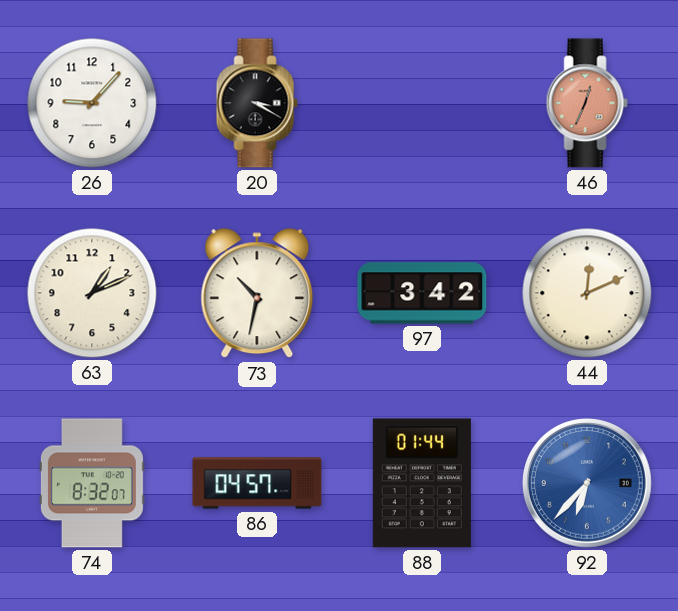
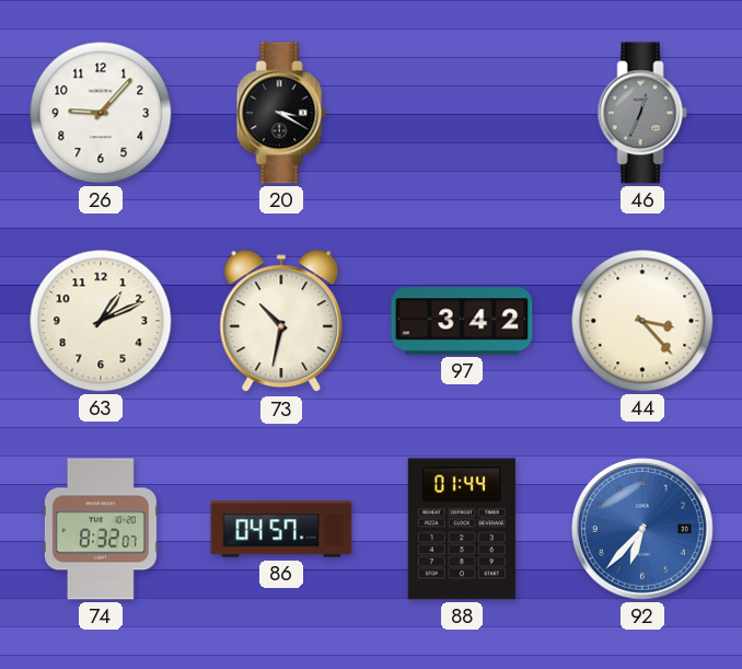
46 dial: salmon -> grey (642, 113)
44: 12:11 -> 3:23 (642, 321)
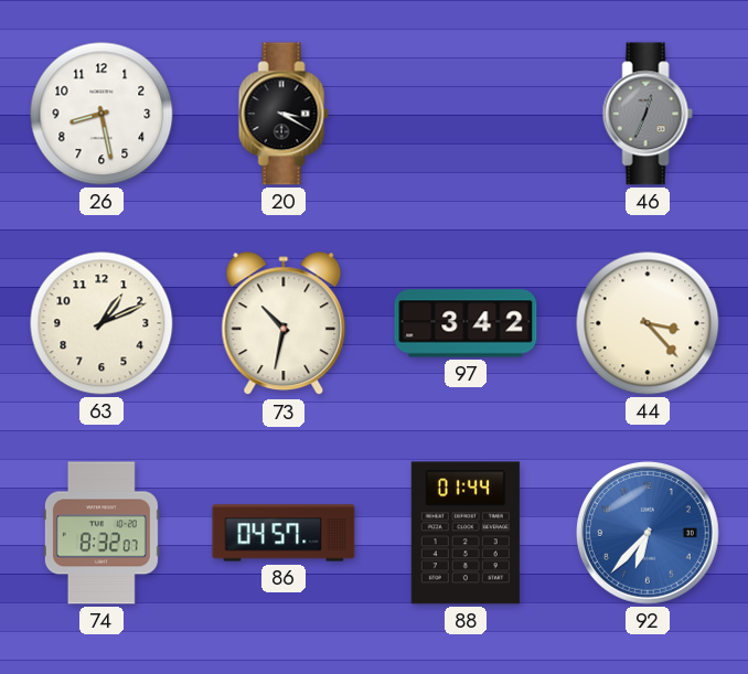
26: 9:07 -> 8:28 (101, 114)
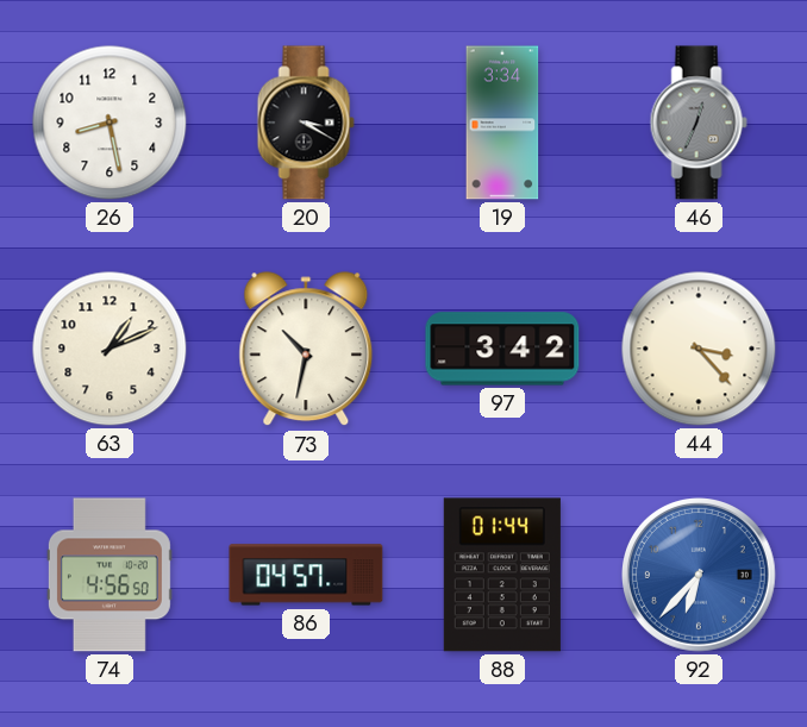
19: none -> 3:34 (502, 123)
74: 8:32 -> 4:56 (110, 575)
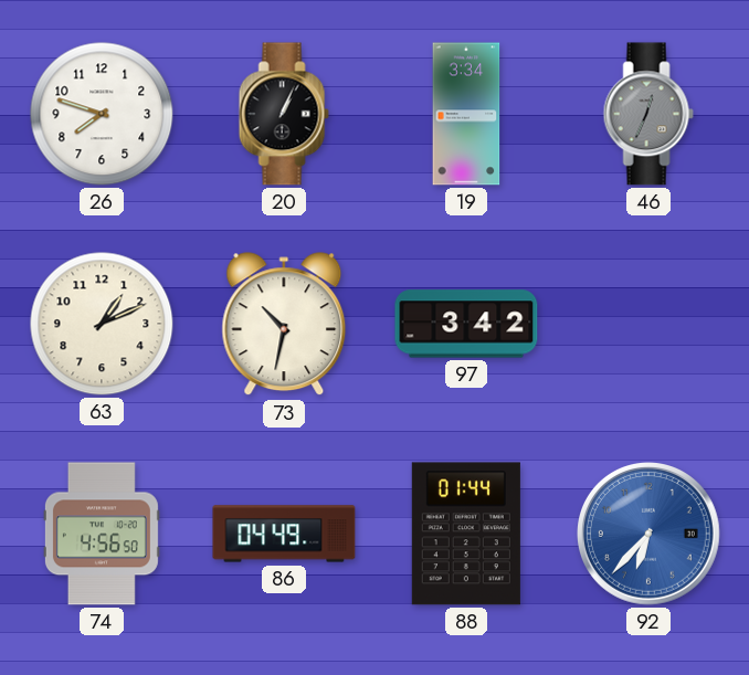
26: 8:28 -> 7:48 (102, 114)
20: 3:20 -> 1:04 (284, 114)
44: 3:23 -> none (699, 349)
86: 04:57 -> 04:49 (284, 534)
